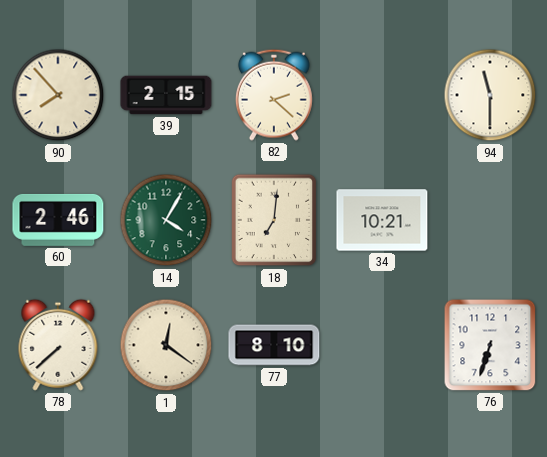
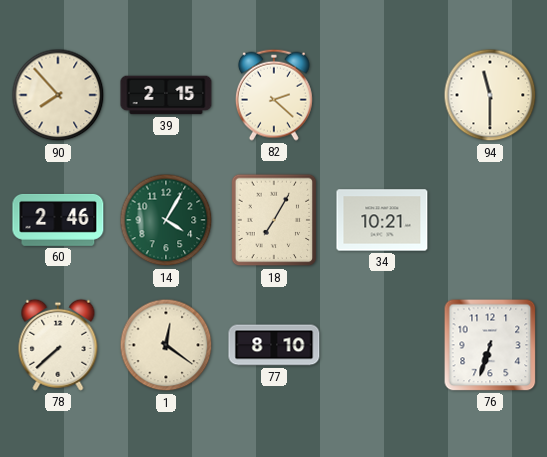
18: 7:01 -> 7:05 (274, 220)
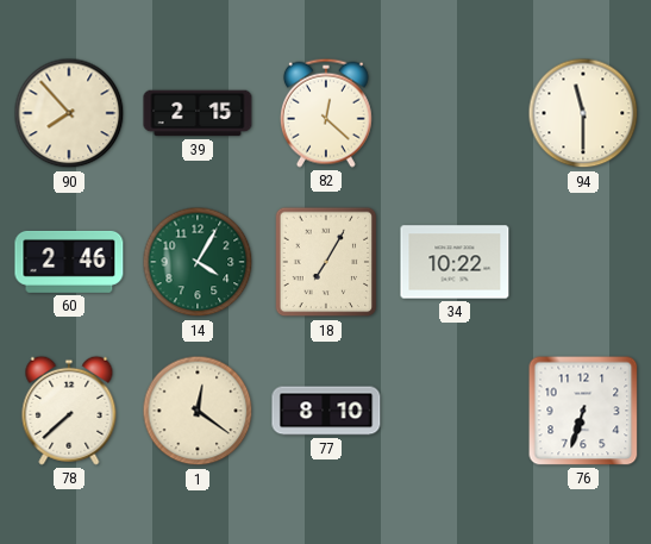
82: 2:22 -> 12:22 (326, 113)
34: 10:21 -> 10:22 (455, 262)
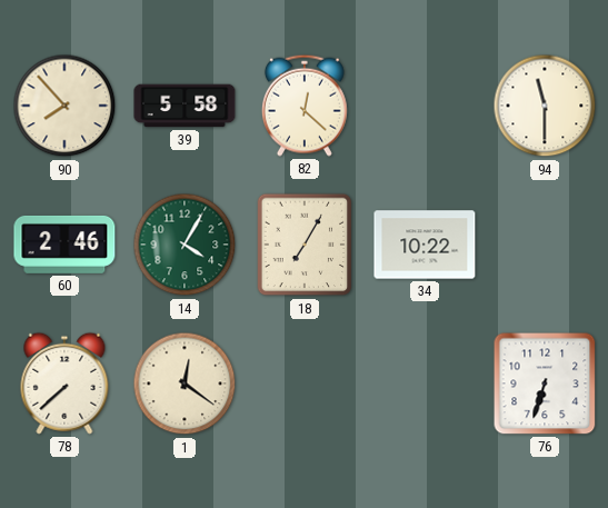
39: 2:15 -> 5:58 (185, 106)
77: 8:10 -> none (326, 411)
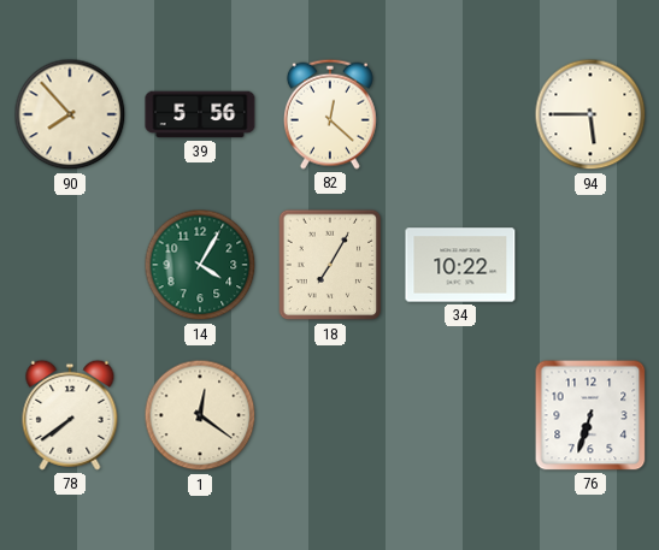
39: 5:58 -> 5:56 (200, 114)
94: 11:30 -> 5:45 (590, 114)
60: 2:46 -> none (64, 245)
78: 7:38 -> 7:39 (70, 415)
